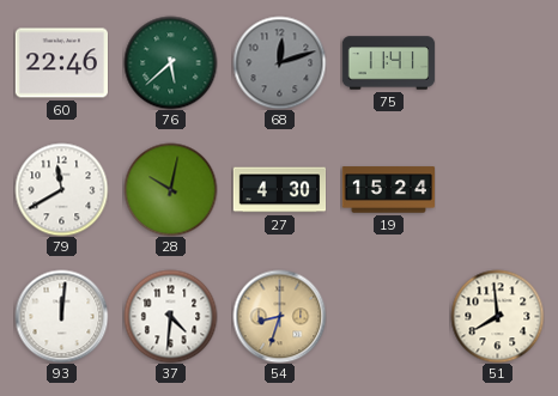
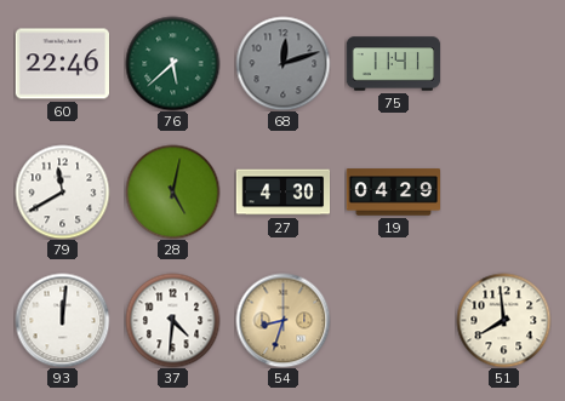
28: 10:02 -> 5:02 (172, 191)
19: 15:24 -> 04:29 (393, 193)
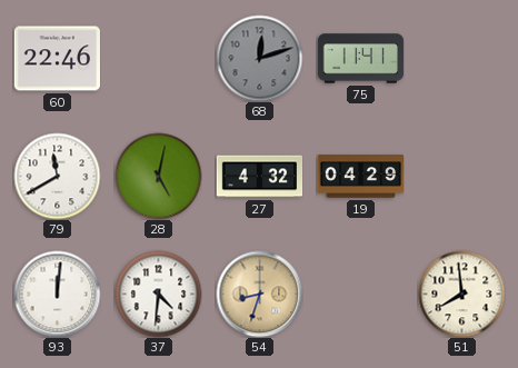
76: 5:38 -> none (172, 63)
27: 4:30 -> 4:32 (259, 177)
